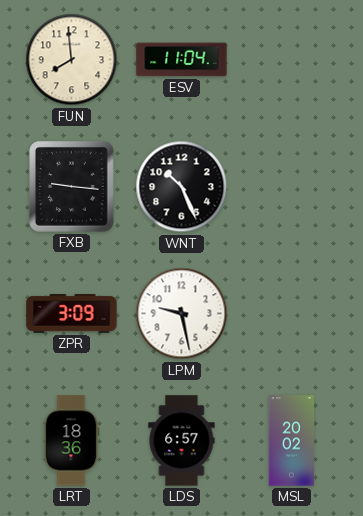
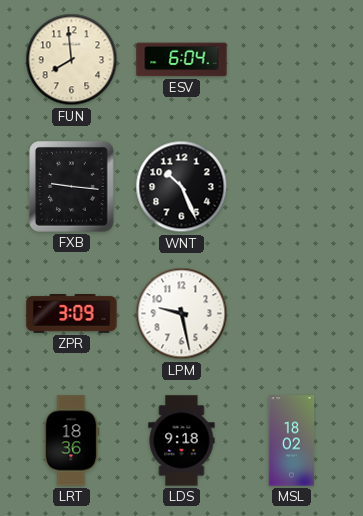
ESV: 11:04 -> 6:04 (182, 60)
LDS: 6:57 -> 9:18 (182, 441)
MSL: 20:02 -> 18:02 (291, 441)
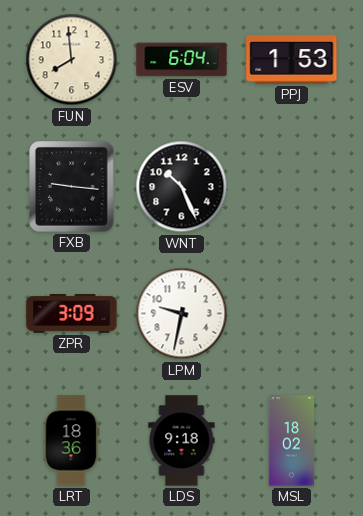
PPJ: none -> 1:53 (292, 60)
LPM: 9:28 -> 9:32 (182, 314)
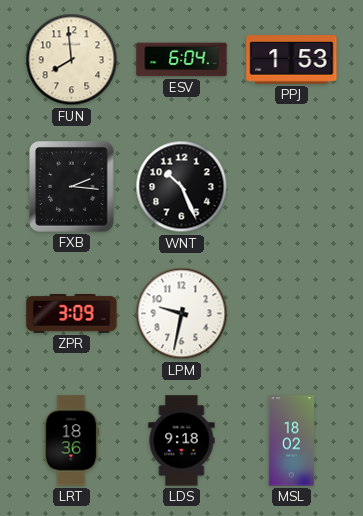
FXB: 9:16 -> 2:16 (72, 187)
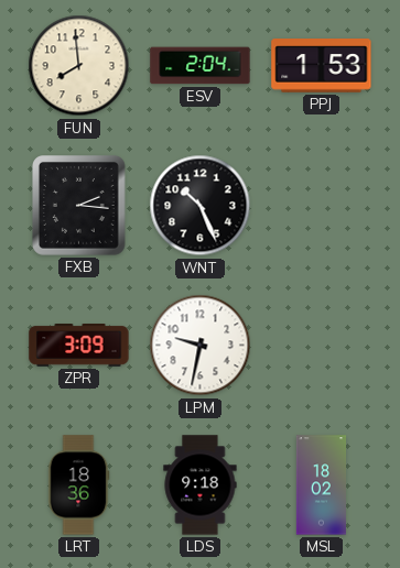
ESV: 6:04 -> 2:04 (201, 66)
